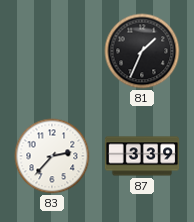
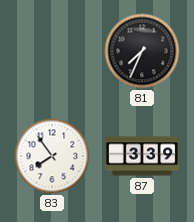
81: 1:34 -> 7:34 (142, 51)
83: 2:37 -> 7:54 (52, 156)
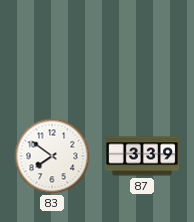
81: 7:34 -> none (142, 51)
83: 7:54 -> 7:51 (52, 156)
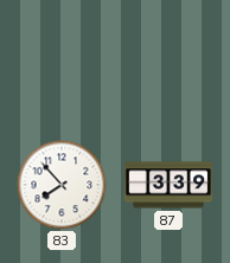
83: 7:51 -> 7:53 (62, 185)
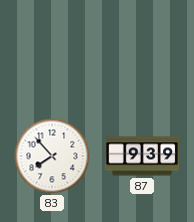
87: 3:39 -> 9:39 (142, 156)
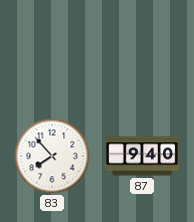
87: 9:39 -> 9:40 (142, 156)
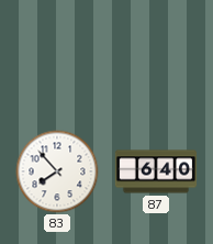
87: 9:40 -> 6:40 (156, 171)
